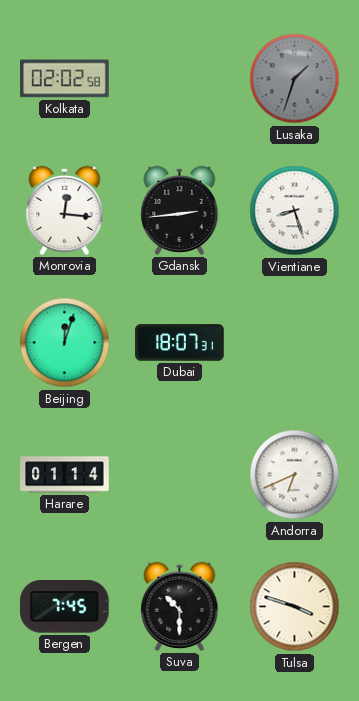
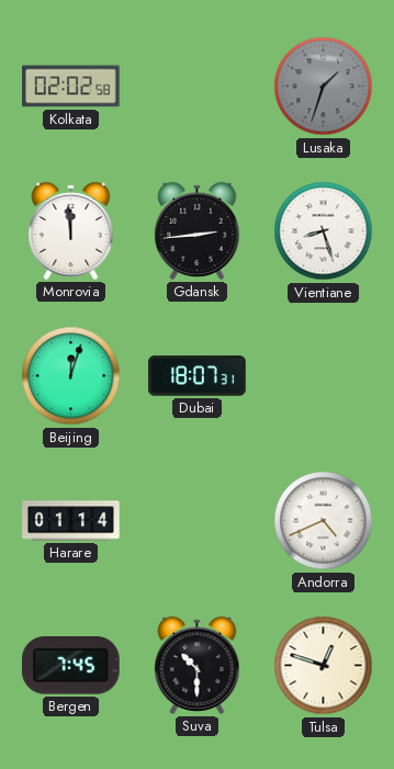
Monrovia: 12:16 -> 11:59 (71, 230)
Andorra: 6:41 -> 4:41 (324, 521)
Tulsa: 3:48 -> 12:48 (324, 666)
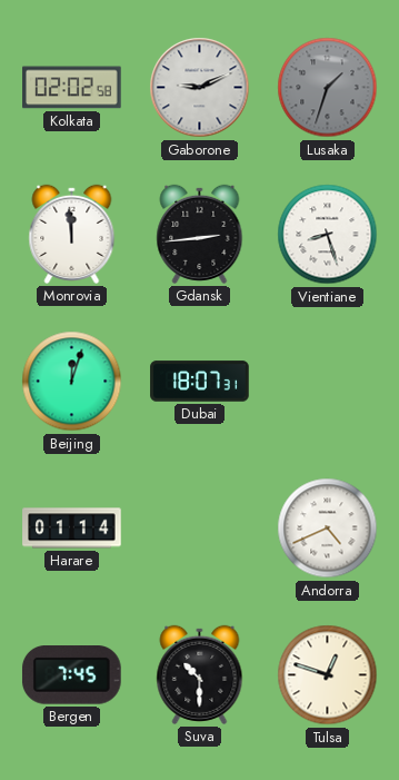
Gaborone: none -> 9:11 (200, 88)
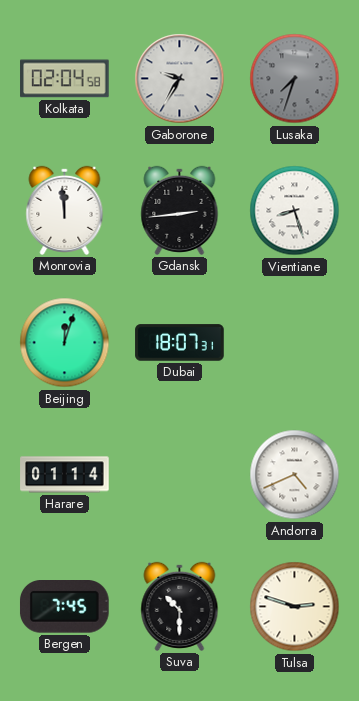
Kolkata: 02:02 -> 02:04 (65, 79)
Gaborone: 9:11 -> 9:35 (180, 79)
Lusaka: 1:33 -> 7:33 (295, 79)
Tulsa: 12:48 -> 2:48 (295, 607)
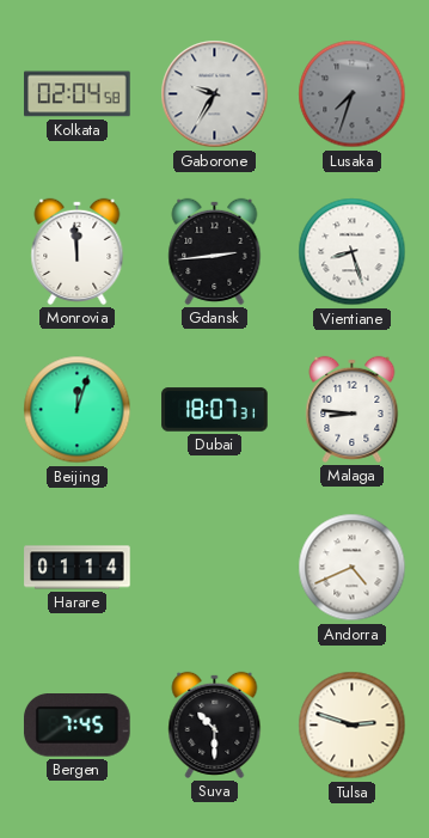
Malaga: none -> 8:46 (353, 409)
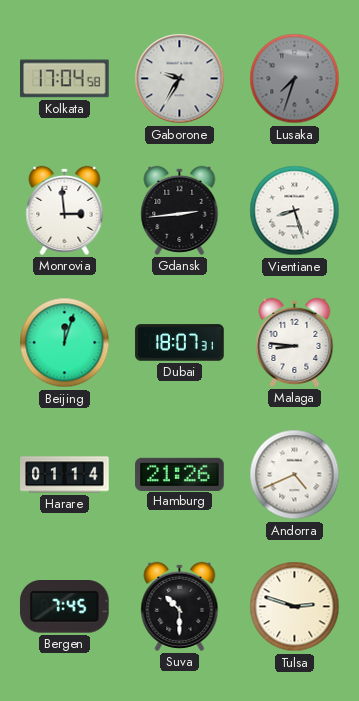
Kolkata: 02:04 -> 17:04 (65, 79)
Monrovia: 11:59 -> 2:59 (65, 210)
Hamburg: none -> 21:26 (180, 474)
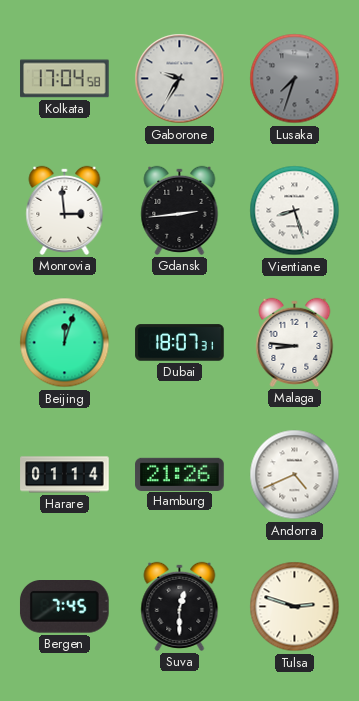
Suva: 10:30 -> 12:30 (180, 606)
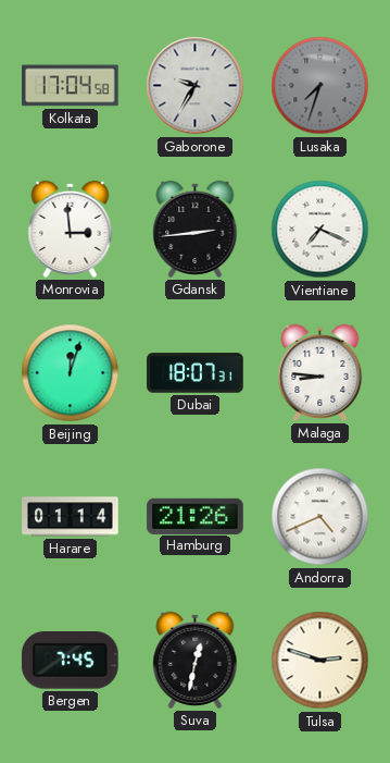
Vientiane: 8:27 -> 7:19 (320, 230)
Suva: 12:30 -> 12:32 (196, 660)
